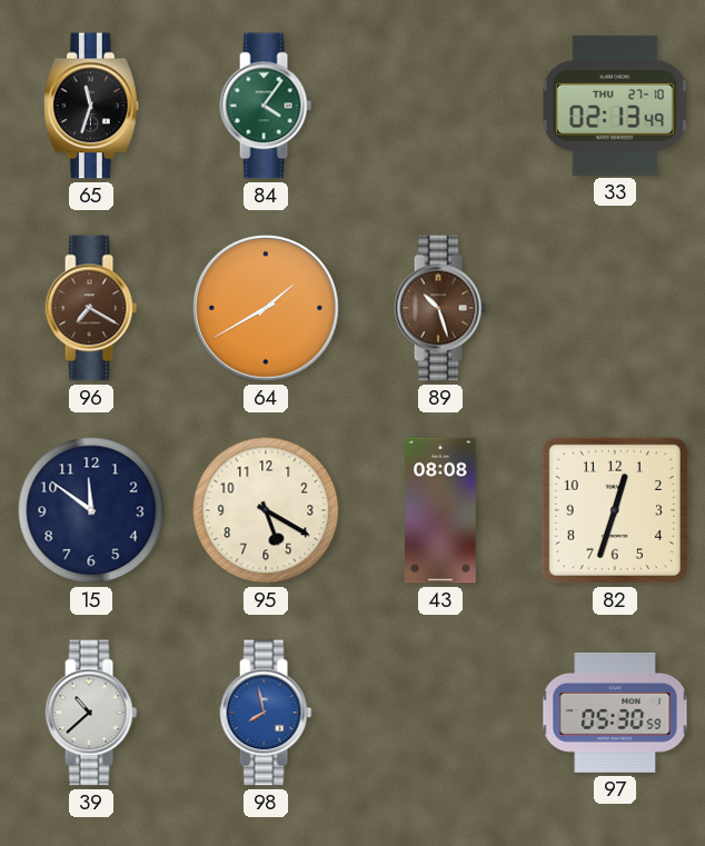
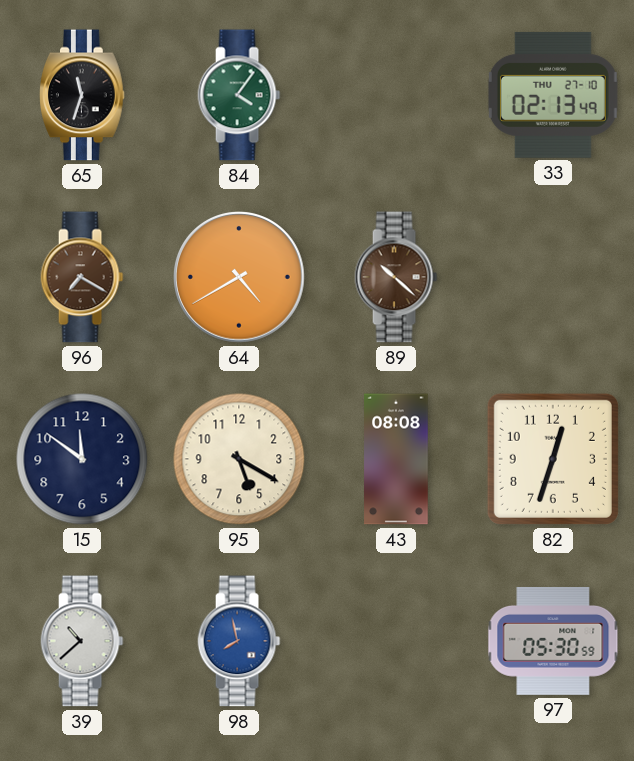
64: 1:40 -> 4:40 (240, 278)
89: 10:27 -> 10:22 (396, 277)
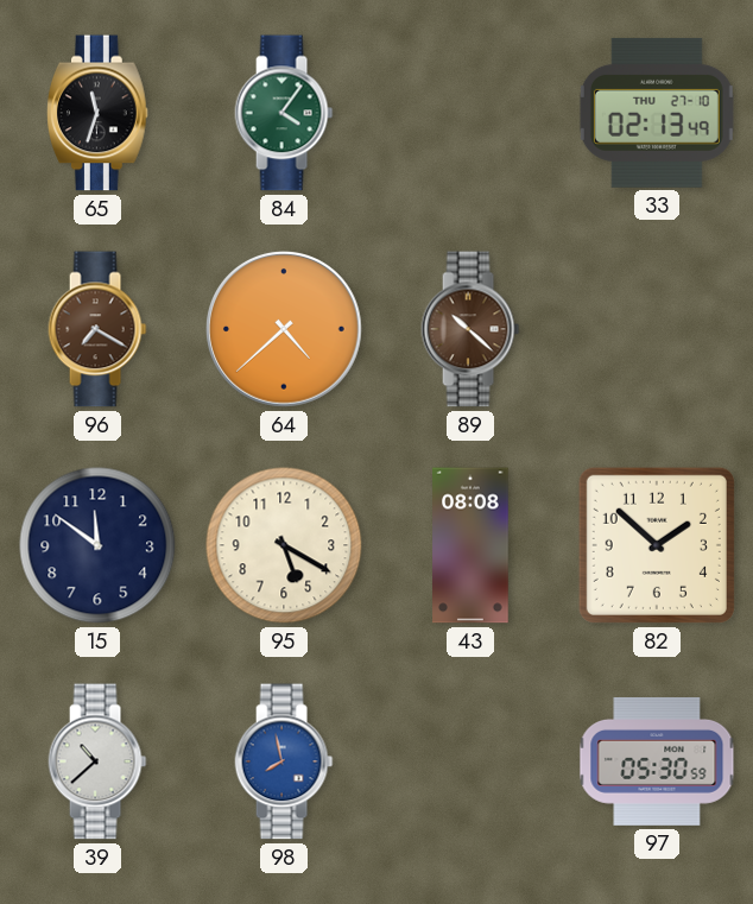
64: 4:40 -> 4:38 (285, 330)
82: 12:33 -> 1:52 (657, 545)
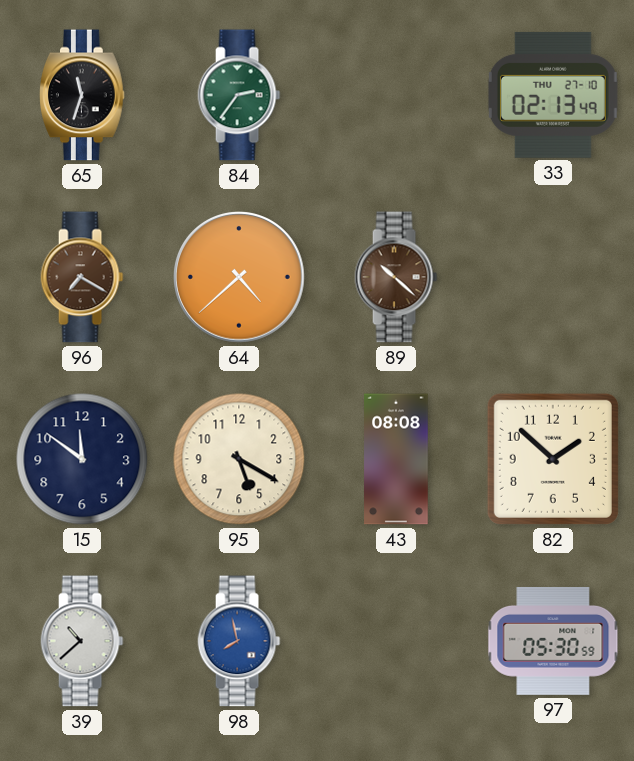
84: 4:06 -> 2:36 (239, 95)
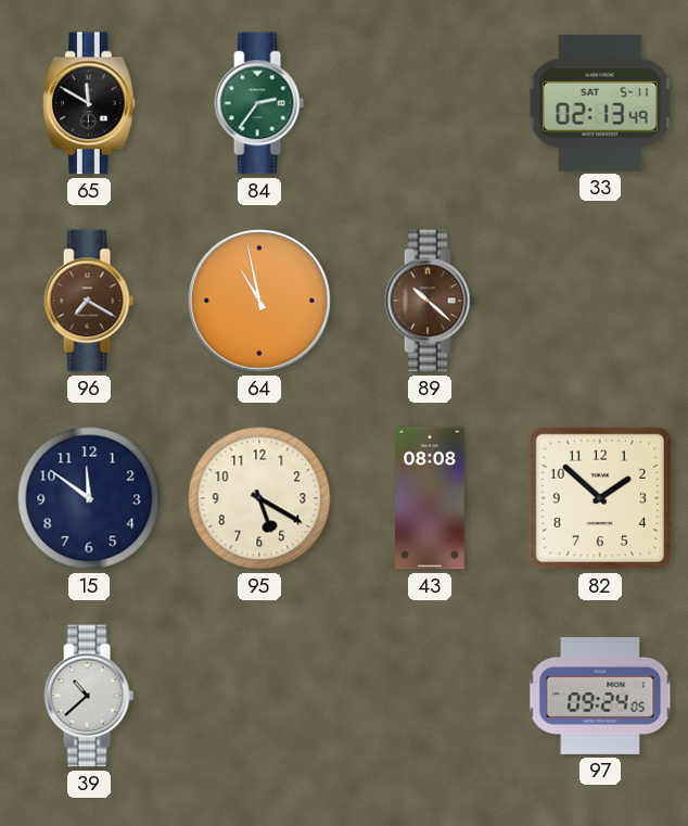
65: 11:33 -> 11:50 (89, 103)
33 date: THU 27-10 -> SAT 5-11 (600, 103)
64: 4:38 -> 10:58 (260, 302)
98: 7:58 -> none (239, 641)
97: 05:30 -> 09:24 (600, 696)
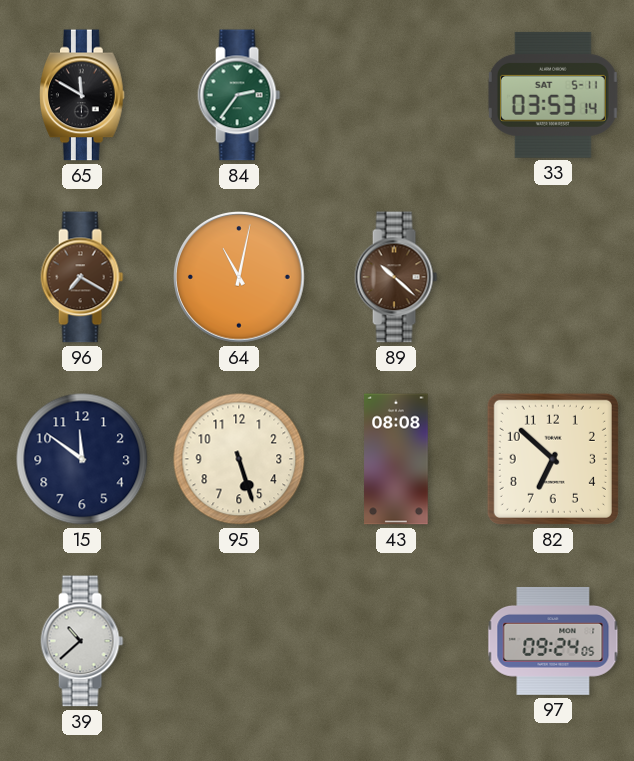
33: 02:13 -> 03:53 (553, 95)
64: 10:58 -> 11:02 (240, 278)
95: 5:20 -> 5:27 (239, 459)
82: 1:52 -> 6:52 (553, 459)
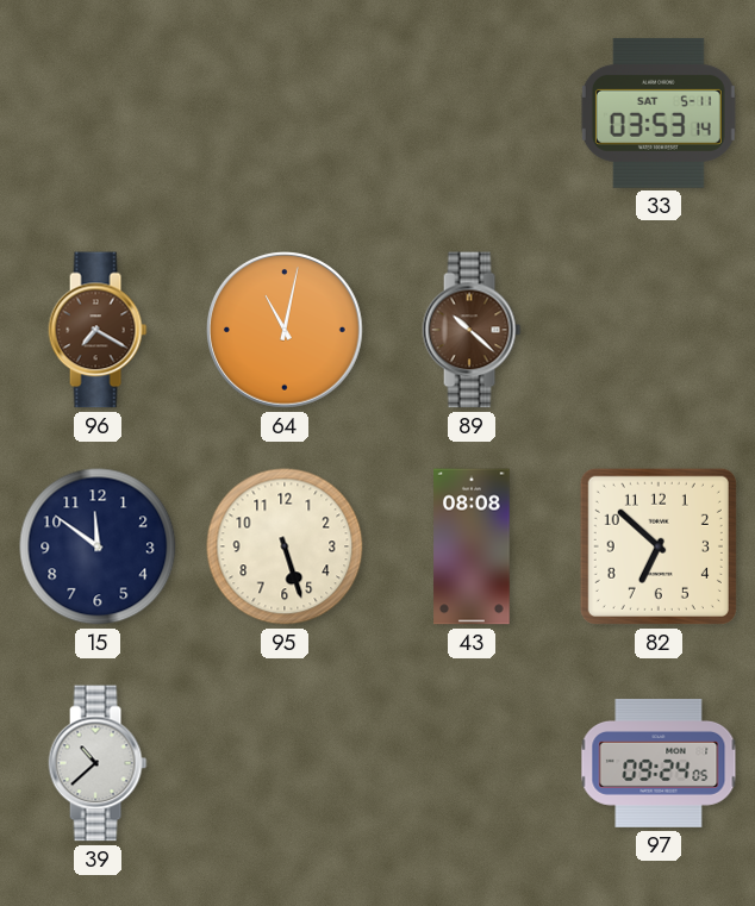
65: 11:50 -> none (82, 95)
84: 2:36 -> none (239, 95)
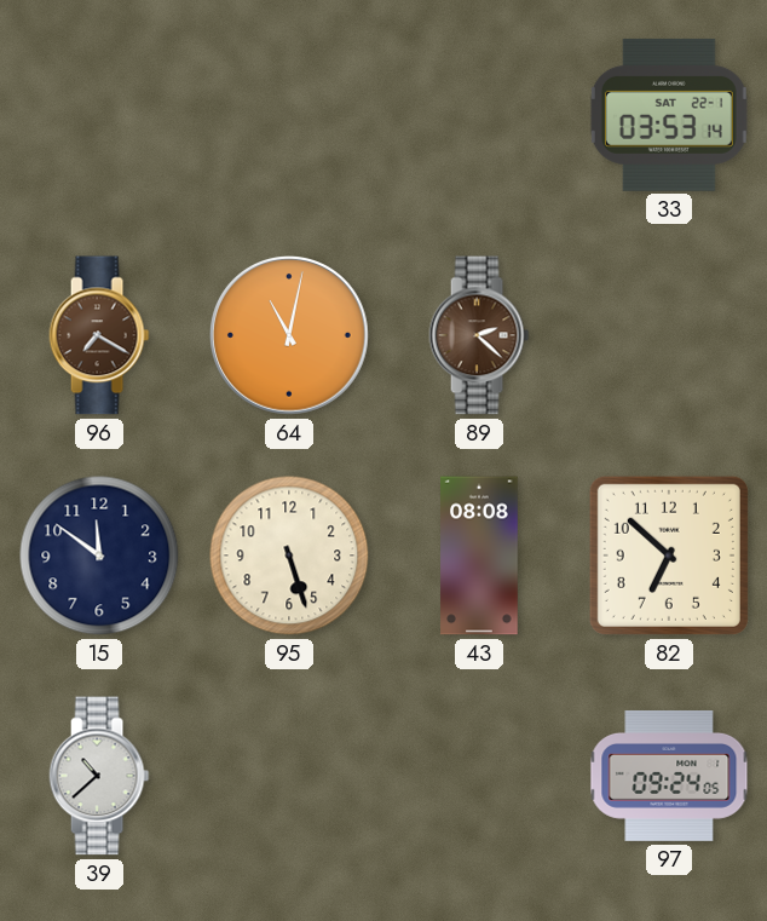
33 date: SAT 5-11 -> SAT 22-1 (669, 115)
89: 10:22 -> 2:22 (479, 335)
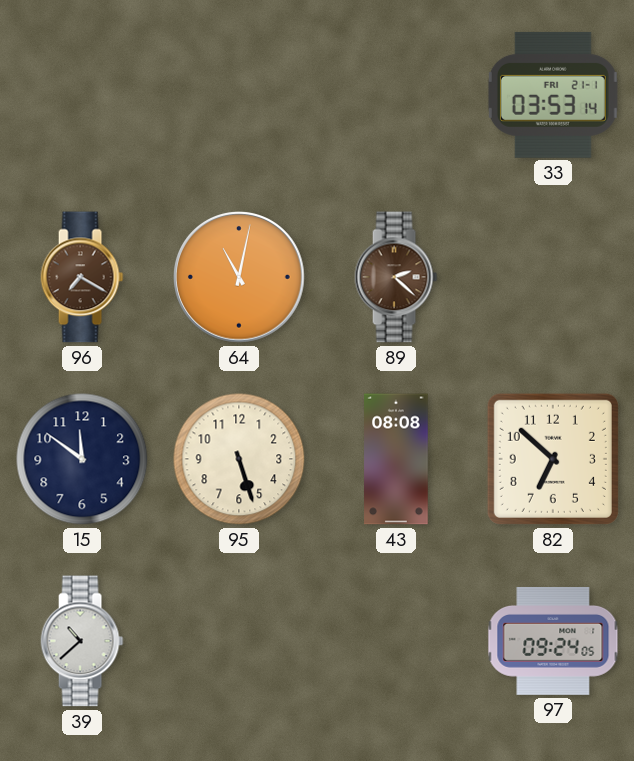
33 date: SAT 22-1 -> FRI 21-1 (553, 95)
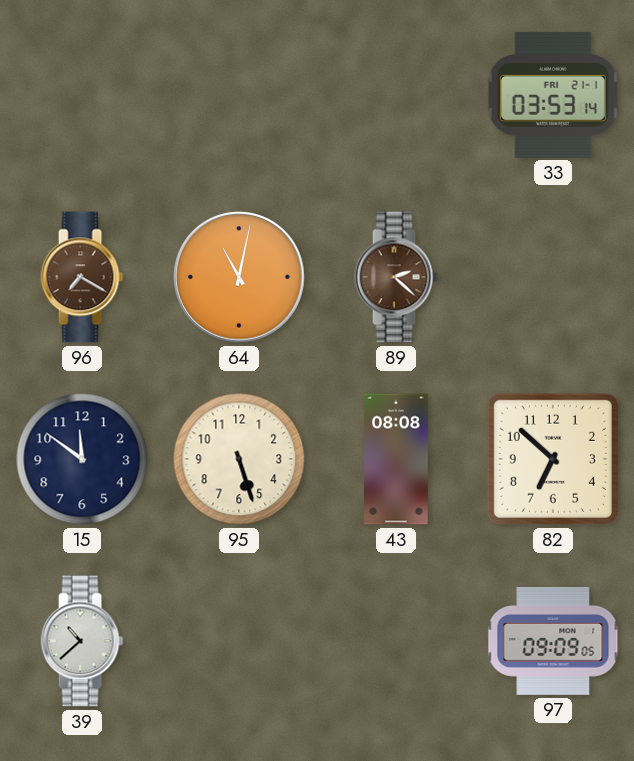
97: 09:24 -> 09:09 (553, 641)
